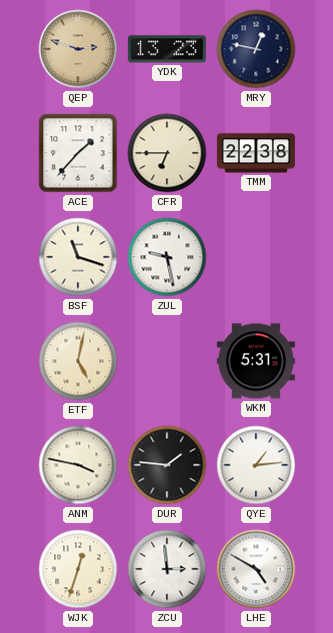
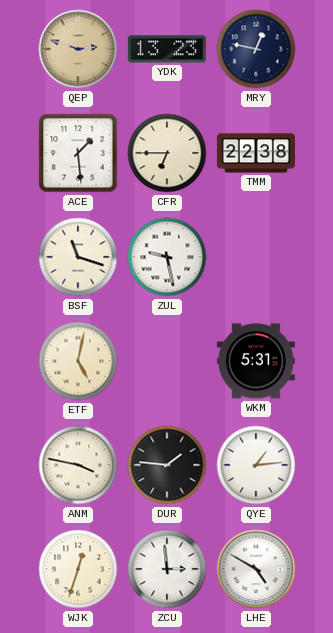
ACE: 1:37 -> 1:29 (78, 153)
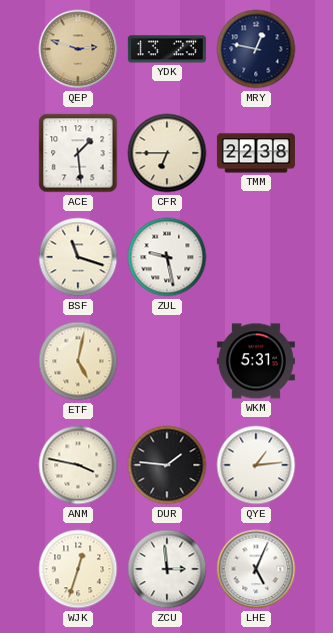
LHE: 4:50 -> 5:04 (256, 569)
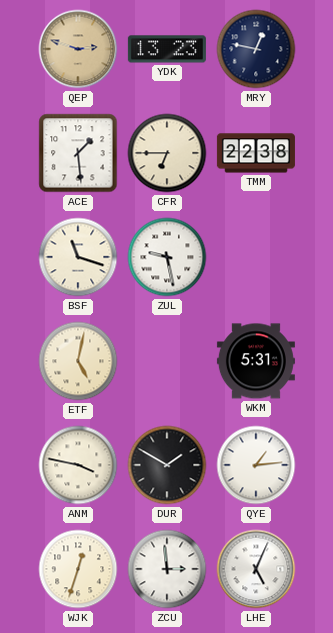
DUR: 1:46 -> 1:50 (167, 465)
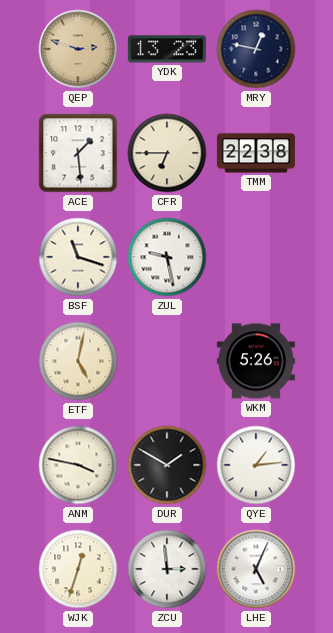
WKM: 5:31 -> 5:26 (256, 361)
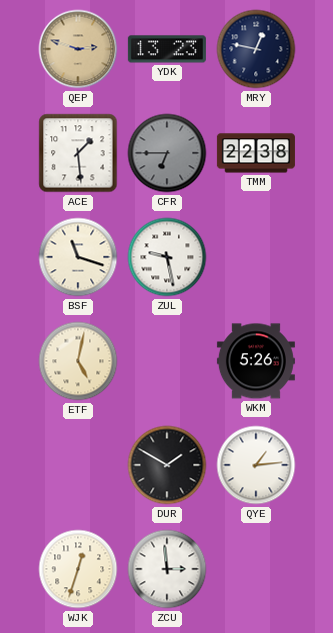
CFR dial: cream -> grey (167, 153)
ANM: 3:47 -> none (78, 465)
LHE: 5:04 -> none (256, 569)
